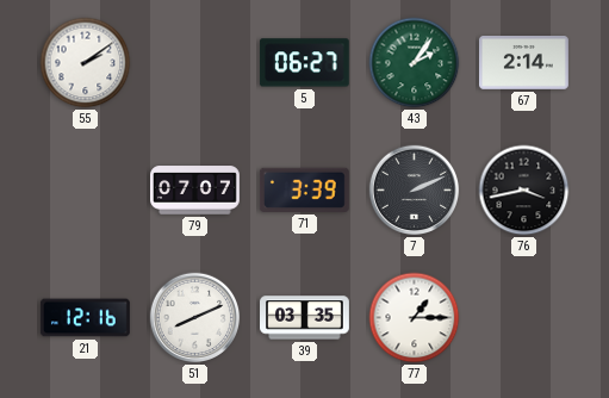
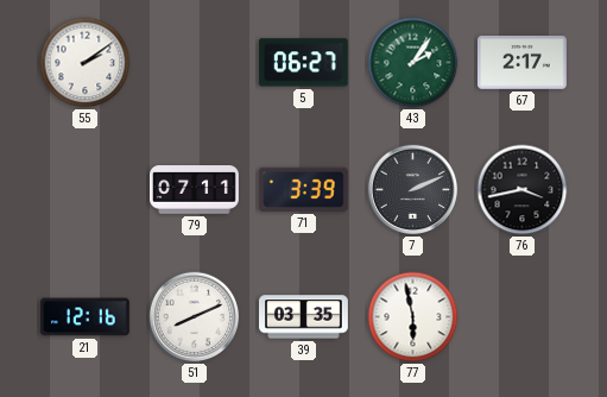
67: 2:14 -> 2:17 (521, 63)
79: 07:07 -> 07:11 (195, 190)
77: 1:15 -> 5:58 (413, 317)
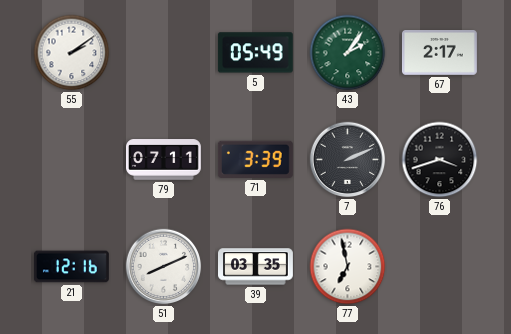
5: 06:27 -> 05:49 (255, 53)
76: 3:43 -> 3:42 (440, 160)
77: 5:58 -> 6:58 (348, 267)
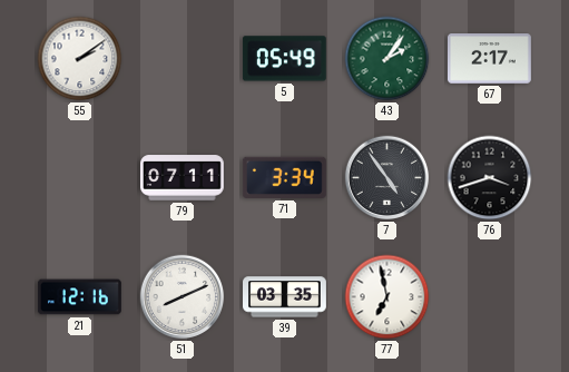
71: 3:39 -> 3:34 (284, 177)
7: 2:11 -> 4:54 (387, 178)
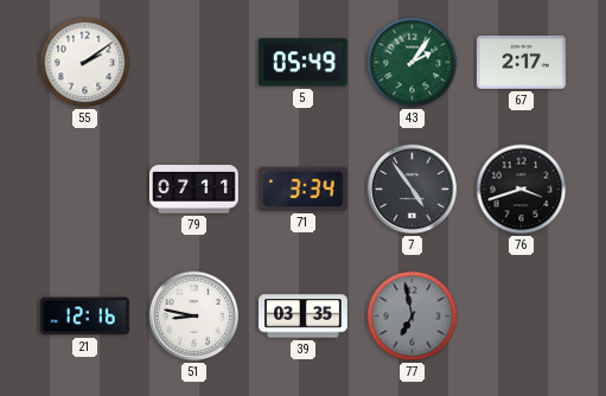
51: 8:11 -> 8:47 (194, 317)
77 dial: white -> grey (413, 317)
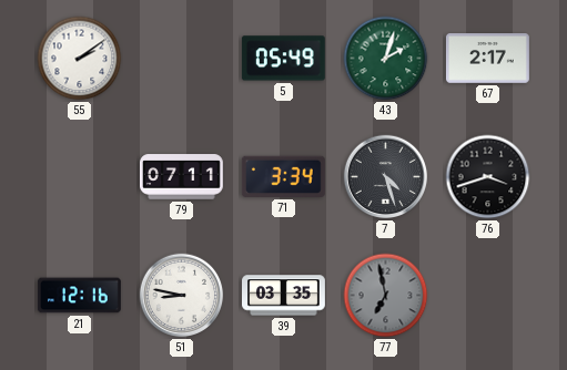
43: 2:06 -> 2:03 (386, 59)
7: 4:54 -> 4:27 (386, 177)
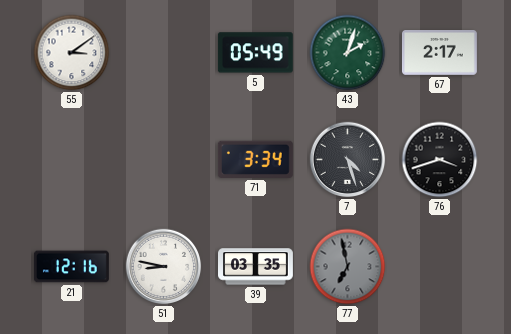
55: 2:09 -> 3:09 (72, 53)
79: 07:11 -> none (182, 177)
